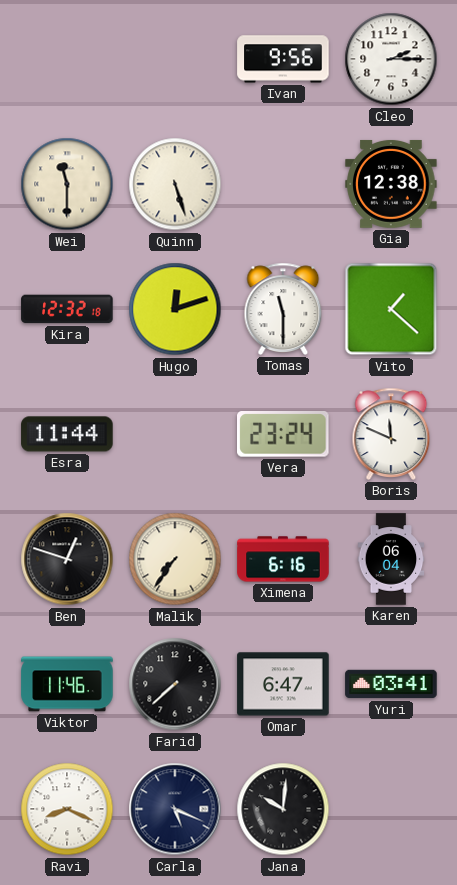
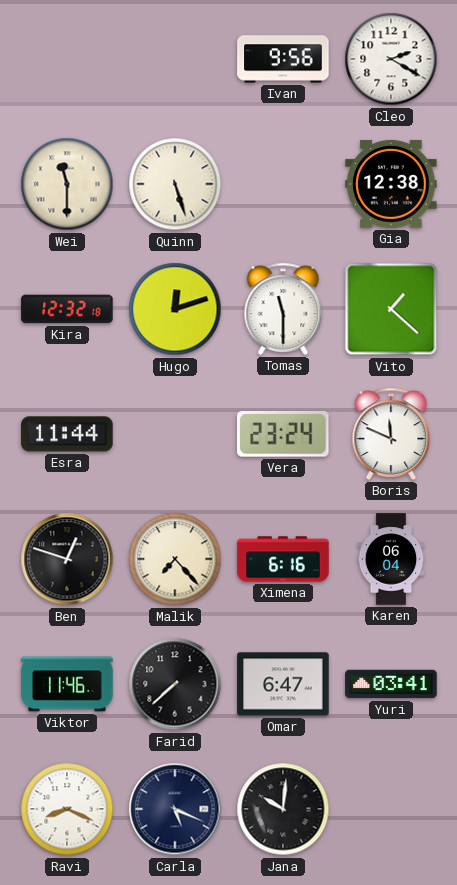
Cleo: 2:15 -> 2:20 (391, 59)
Malik: 7:36 -> 7:23 (175, 559)
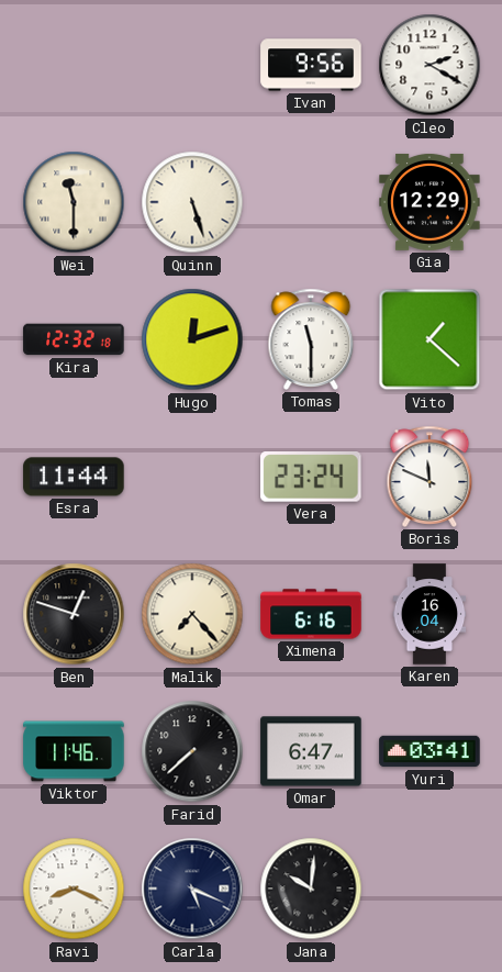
Gia: 12:38 -> 12:29 (430, 202)
Karen: 06:04 -> 16:04 (430, 614)
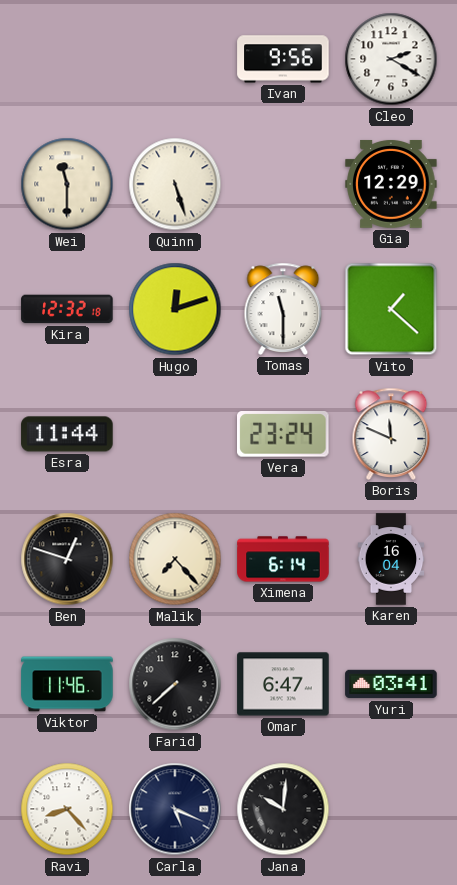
Ximena: 6:16 -> 6:14 (283, 559)
Ravi: 8:19 -> 8:23 (67, 809)
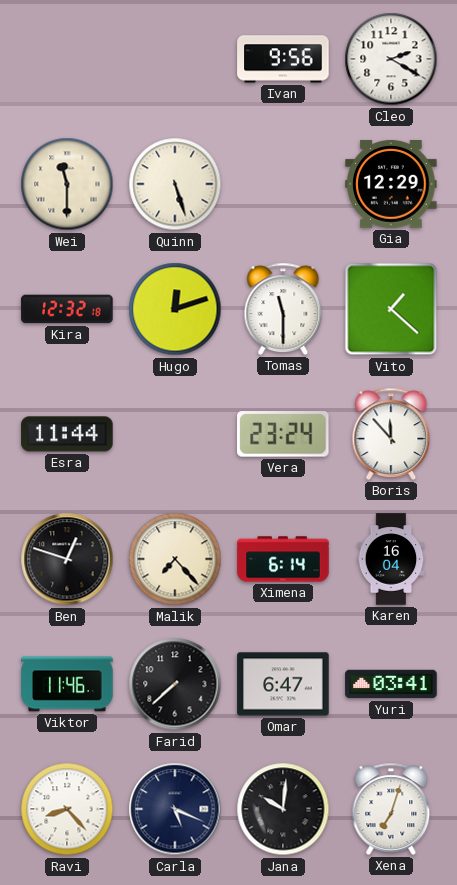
Boris: 11:49 -> 11:53 (391, 434)
Xena: none -> 7:03 (391, 809)
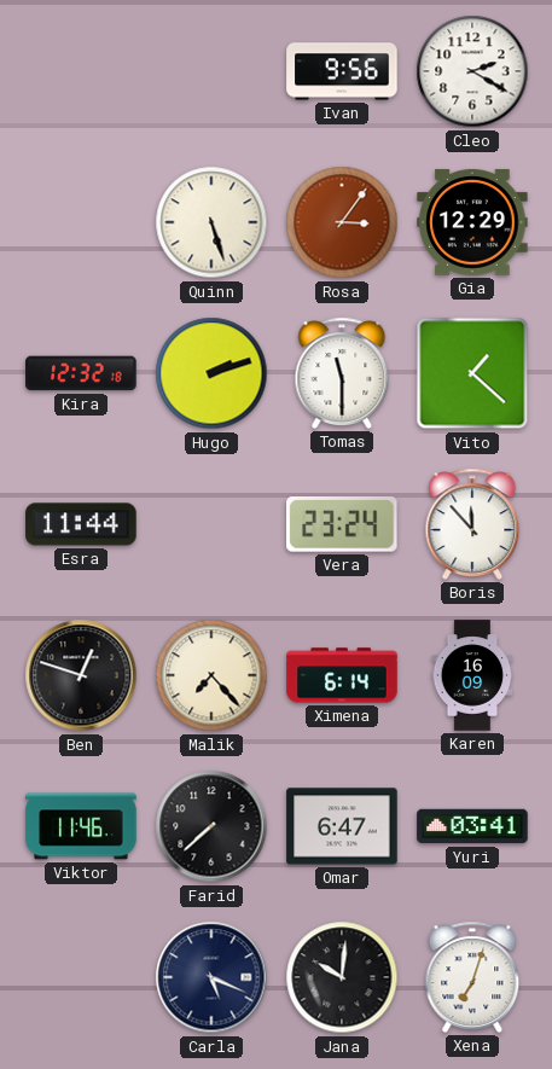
Wei: 11:30 -> none (67, 184)
Rosa: none -> 3:06 (342, 222)
Hugo: 12:12 -> 2:12 (211, 373)
Karen: 16:04 -> 16:09 (472, 675)
Ravi: 8:23 -> none (67, 809)
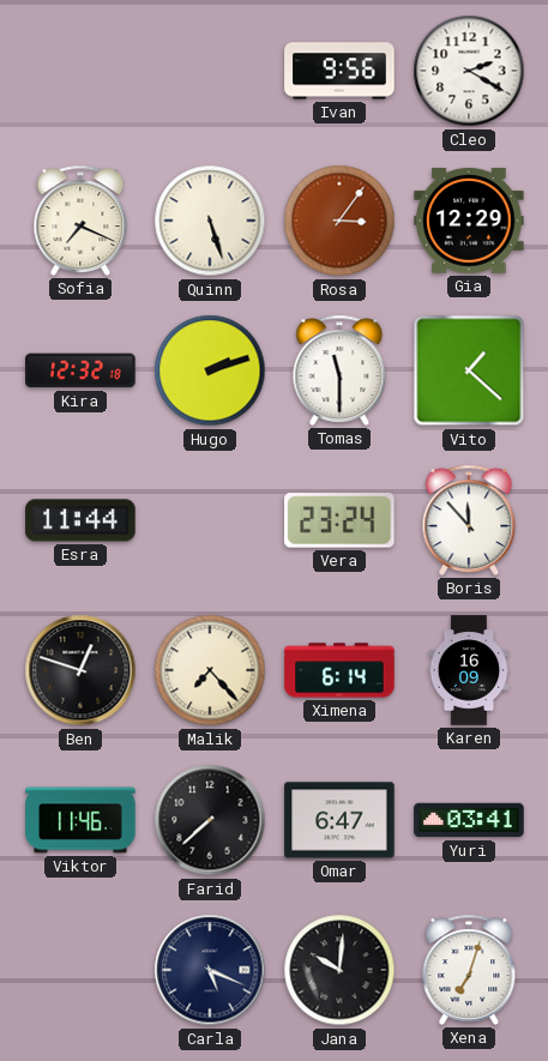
Sofia: none -> 7:19 (80, 221)
